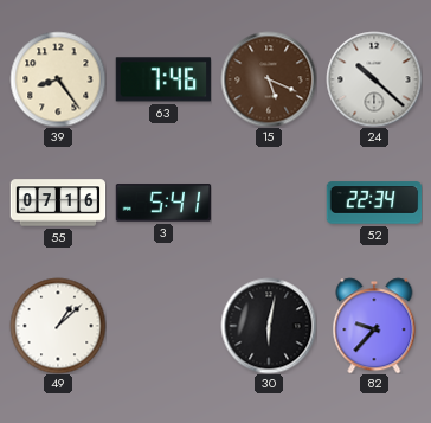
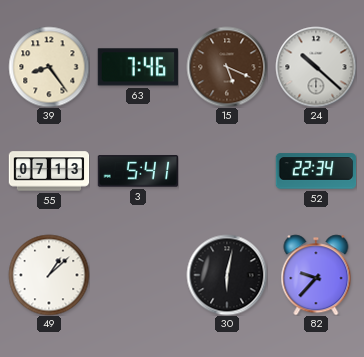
55: 07:16 -> 07:13 (49, 171)
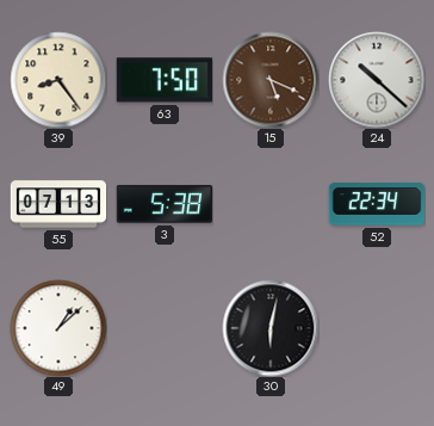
63: 7:46 -> 7:50 (165, 80)
3: 5:41 -> 5:38 (165, 204)
82: 9:37 -> none (316, 275)
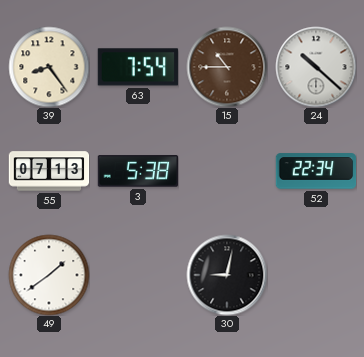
63: 7:50 -> 7:54 (138, 67)
15: 5:19 -> 10:45 (227, 67)
49: 1:08 -> 1:39 (49, 275)
30: 6:02 -> 9:02 (227, 275)
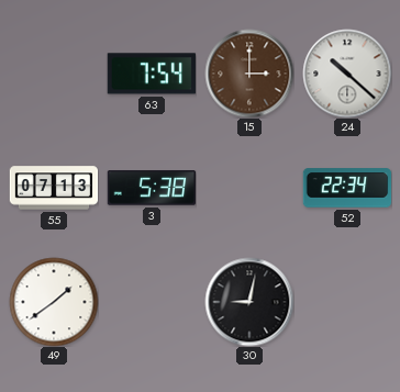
39: 8:24 -> none (49, 67)
15: 10:45 -> 3:00 (249, 74)
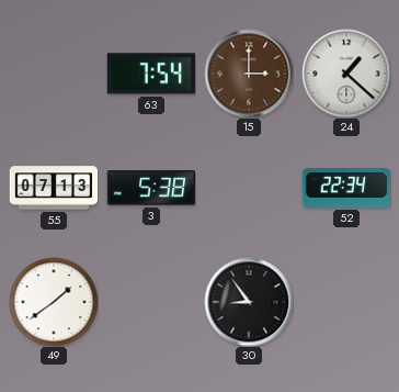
24: 10:22 -> 1:22 (346, 74)
30: 9:02 -> 8:54 (249, 302)
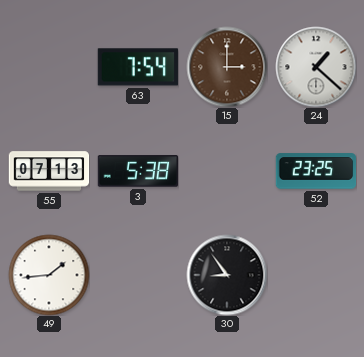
52: 22:34 -> 23:25 (316, 171)
49: 1:39 -> 1:44 (49, 275)
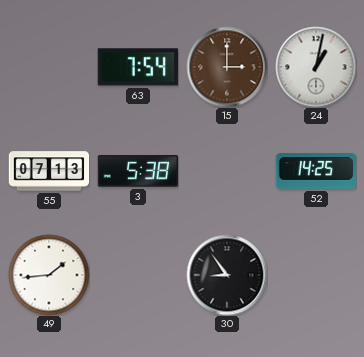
24: 1:22 -> 1:02 (316, 67)
52: 23:25 -> 14:25 (316, 171)
